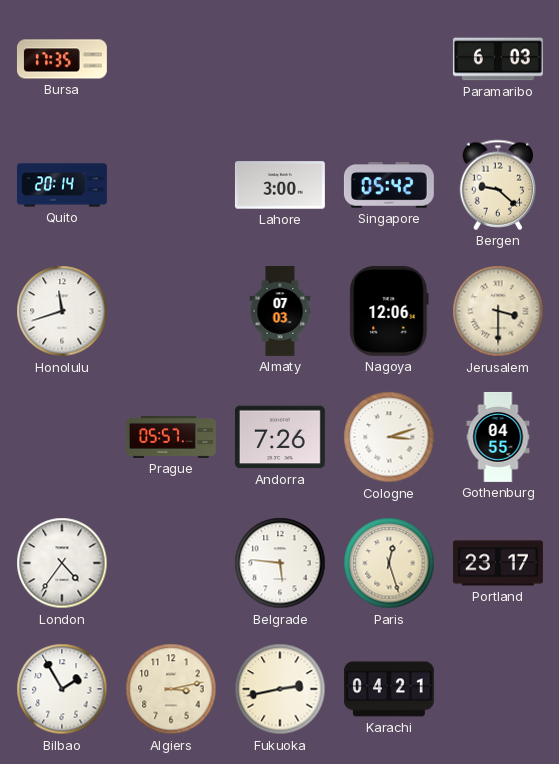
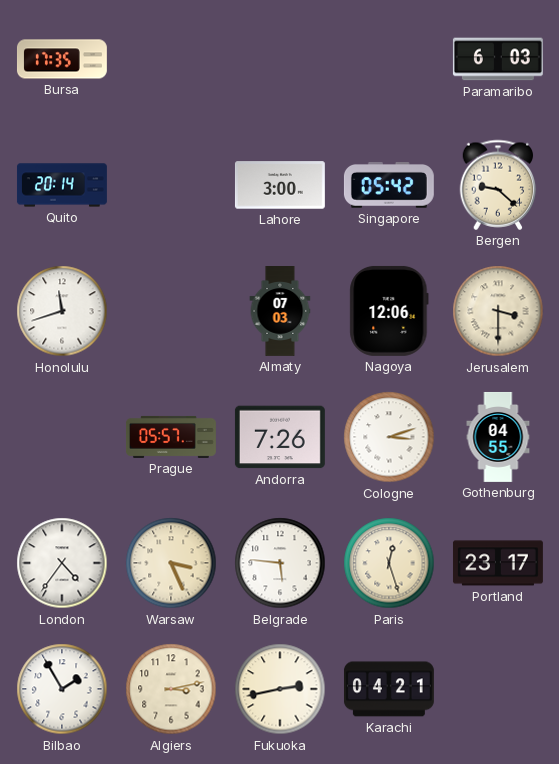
Warsaw: none -> 3:26 (171, 563)
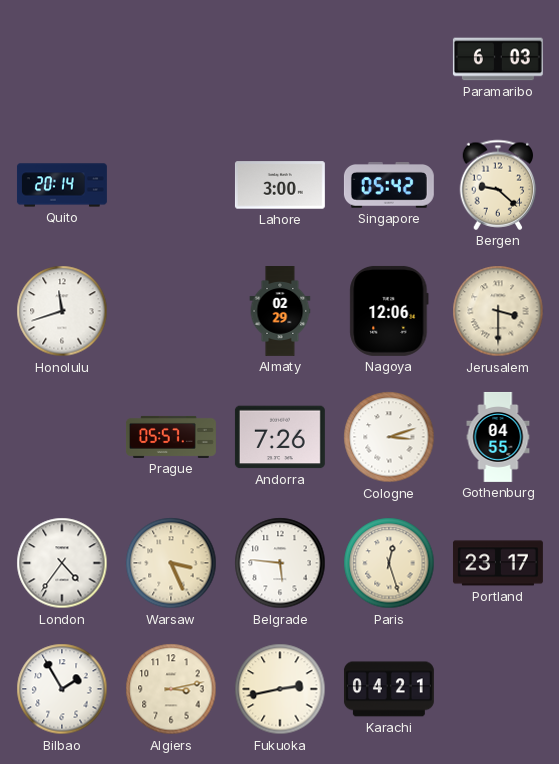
Bursa: 17:35 -> none (62, 59)
Almaty: 07:03 -> 02:29 (280, 312)
